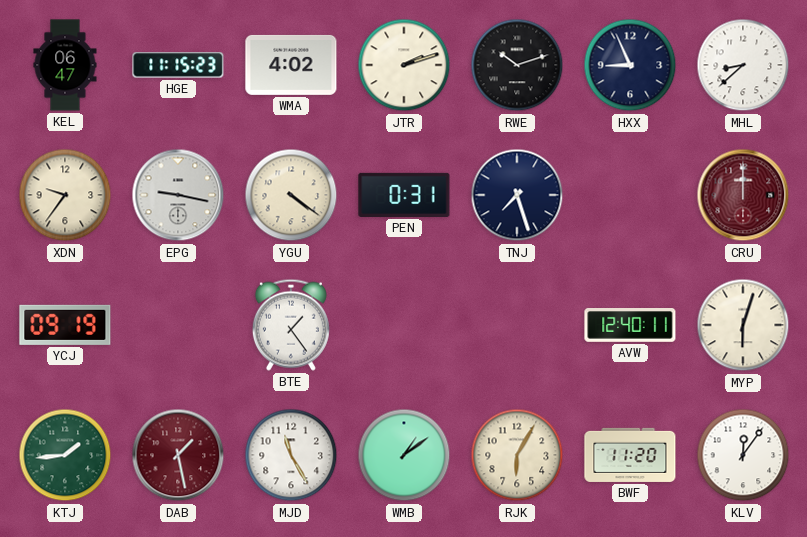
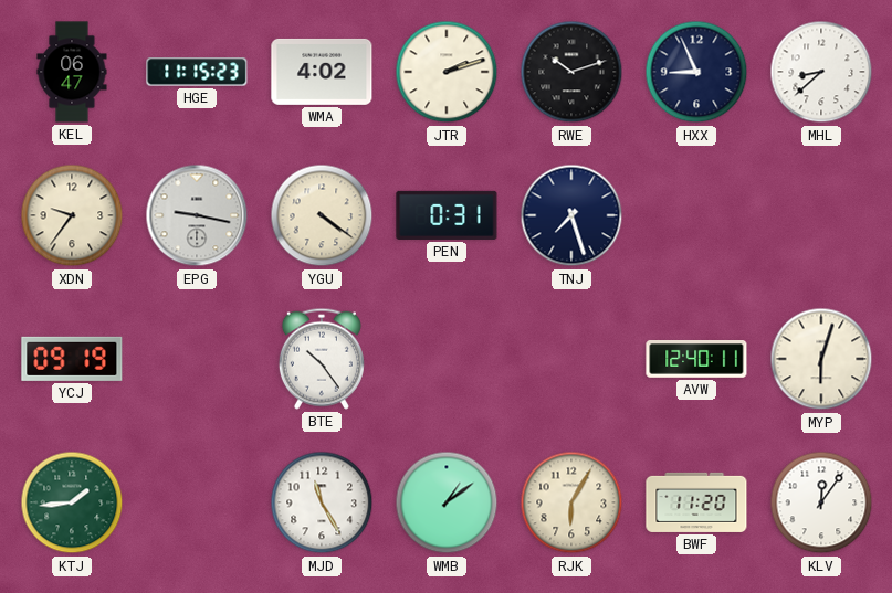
CRU: 12:00 -> none (743, 195)
BTE: 1:24 -> 10:24 (322, 359)
DAB: 1:28 -> none (178, 455)
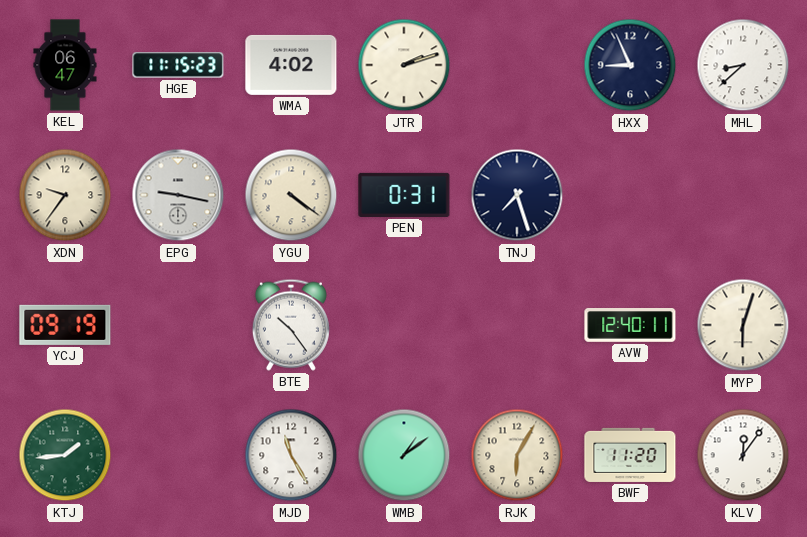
RWE: 10:12 -> none (571, 72)
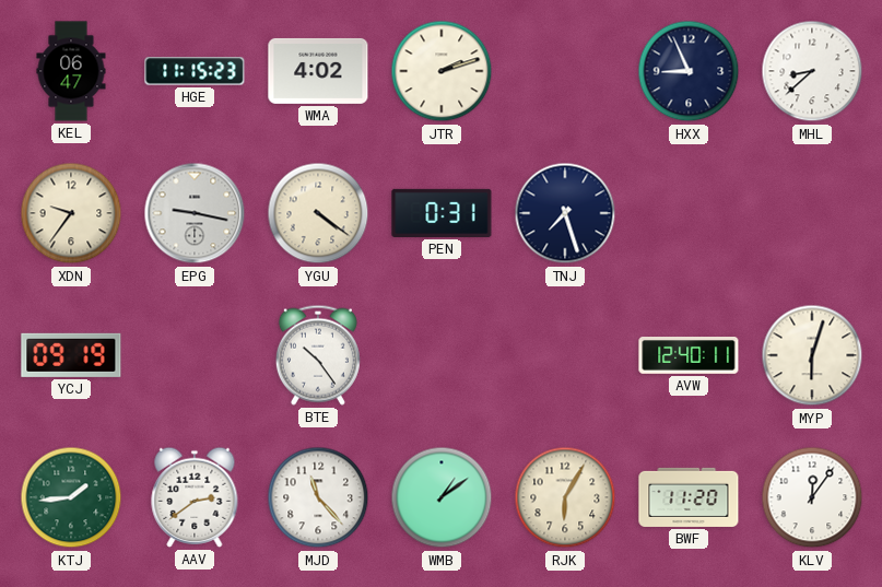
AAV: none -> 2:39 (195, 497)
MJD: 11:25 -> 11:23 (318, 497)
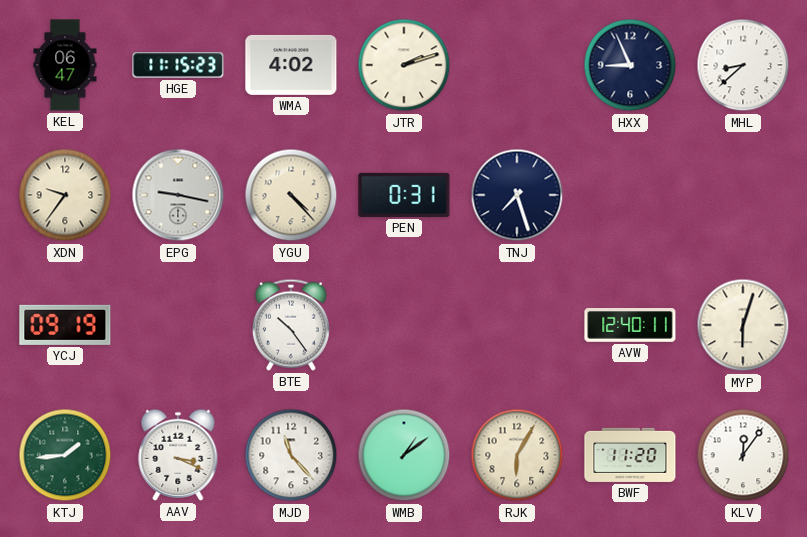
YGU: 4:21 -> 4:23 (291, 195)
AAV: 2:39 -> 3:19 (178, 455)
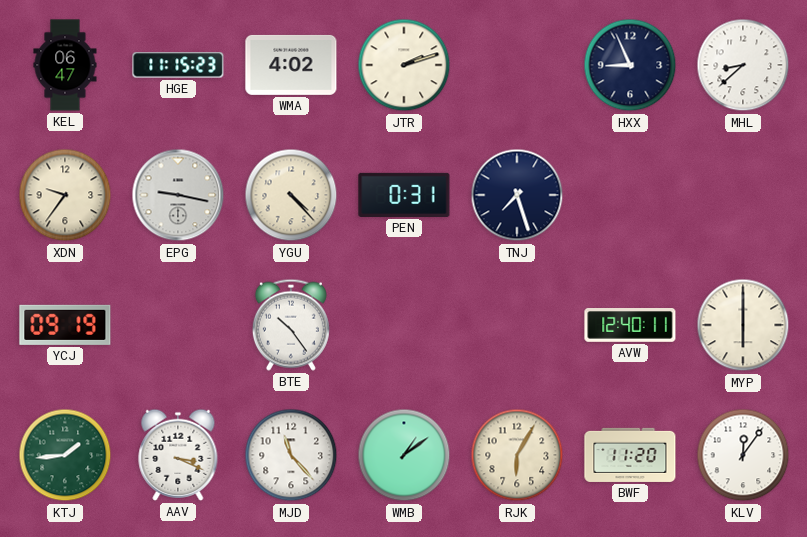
MYP: 6:03 -> 6:00 (743, 325)
